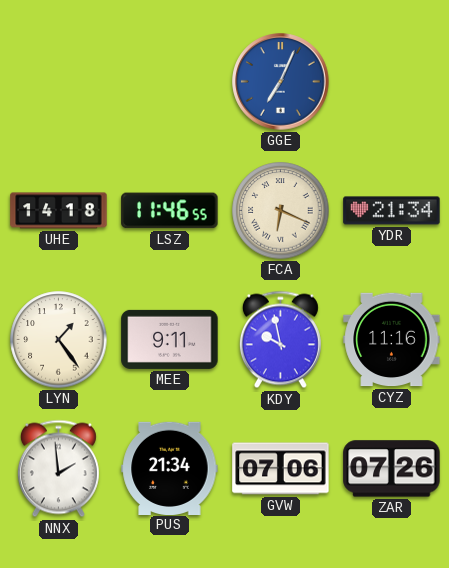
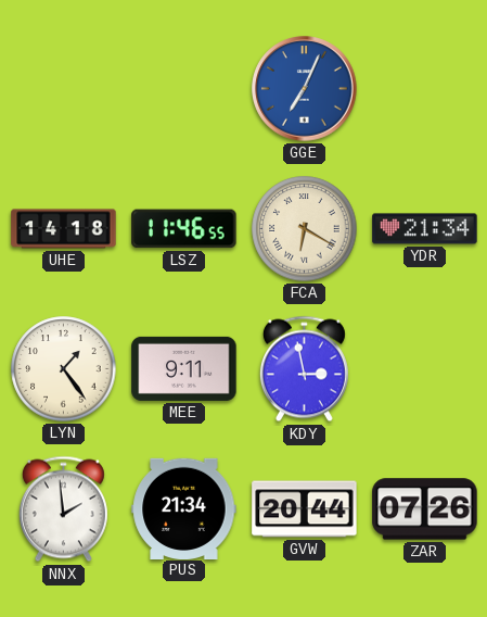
FCA: 6:19 -> 6:20 (305, 229)
KDY: 9:58 -> 2:58 (304, 369)
CYZ: 11:16 -> none (392, 340)
GVW: 07:06 -> 20:44 (305, 509)
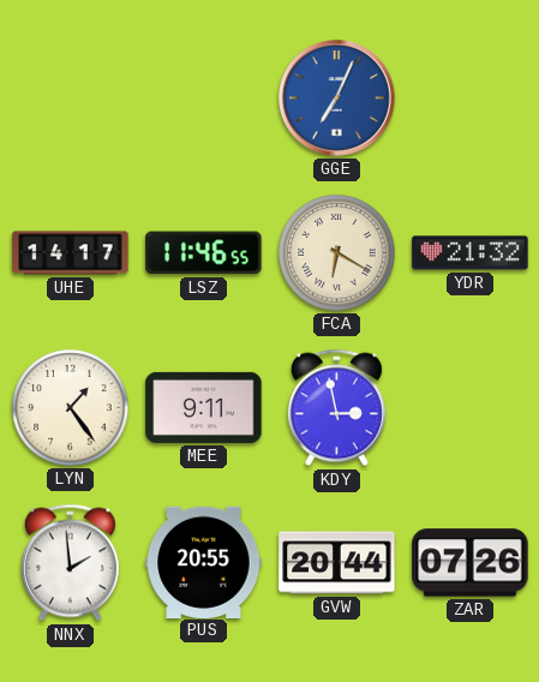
UHE: 14:18 -> 14:17 (71, 253)
YDR: 21:34 -> 21:32 (471, 253)
PUS: 21:34 -> 20:55 (204, 562)
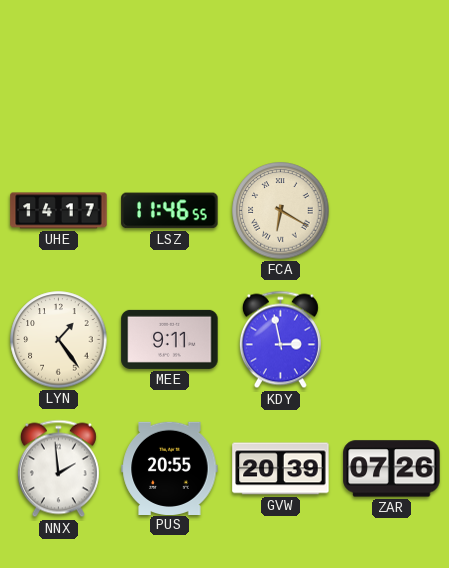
GGE: 7:04 -> none (337, 98)
YDR: 21:32 -> none (471, 253)
GVW: 20:44 -> 20:39 (281, 469)
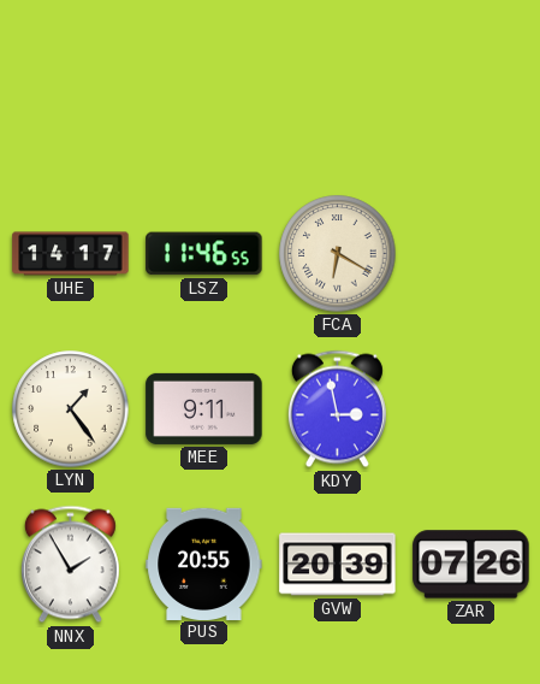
NNX: 1:59 -> 1:55 (70, 565)
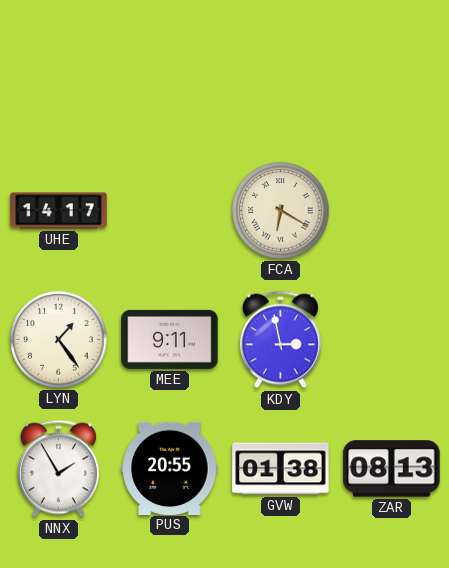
LSZ: 11:46 -> none (204, 254)
GVW: 20:39 -> 01:38 (281, 469)
ZAR: 07:26 -> 08:13 (392, 469)
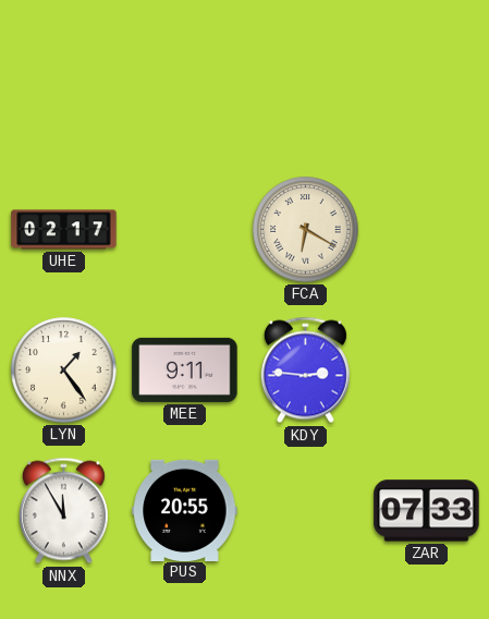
UHE: 14:17 -> 02:17 (64, 230)
KDY: 2:58 -> 2:46 (305, 371)
NNX: 1:55 -> 11:55 (63, 511)
GVW: 01:38 -> none (281, 469)
ZAR: 08:13 -> 07:33 (427, 511)
